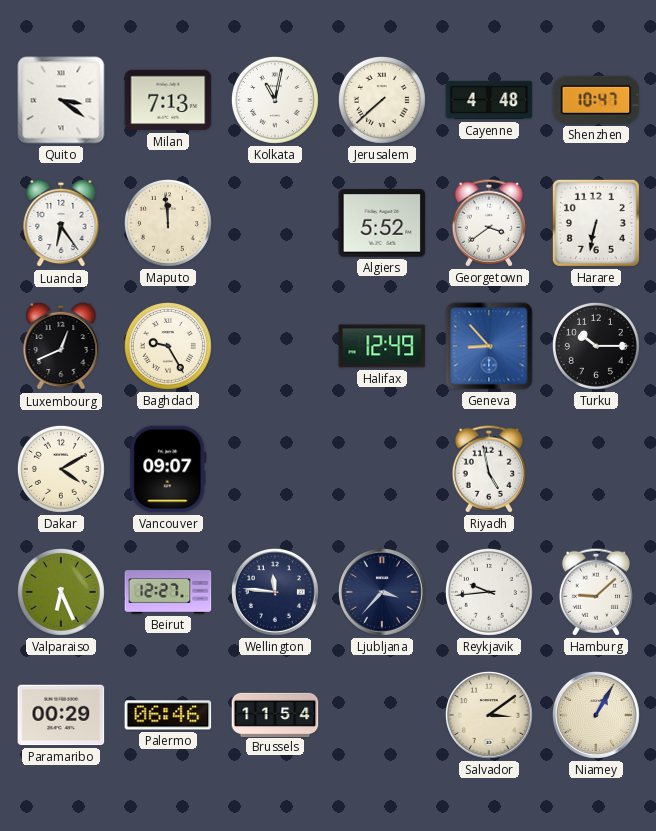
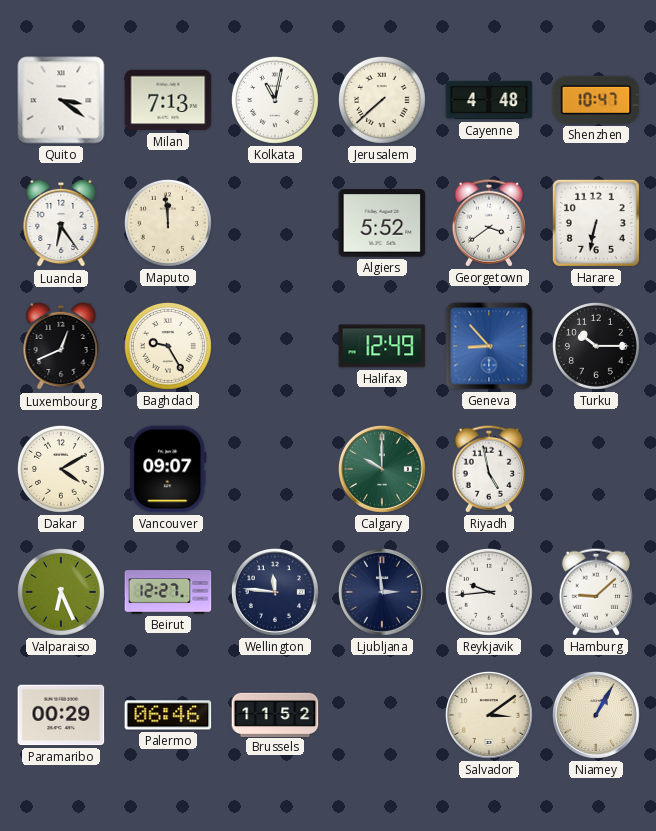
Calgary: none -> 10:00 (382, 469)
Ljubljana: 3:37 -> 2:59 (382, 592)
Brussels: 11:54 -> 11:52 (275, 714)
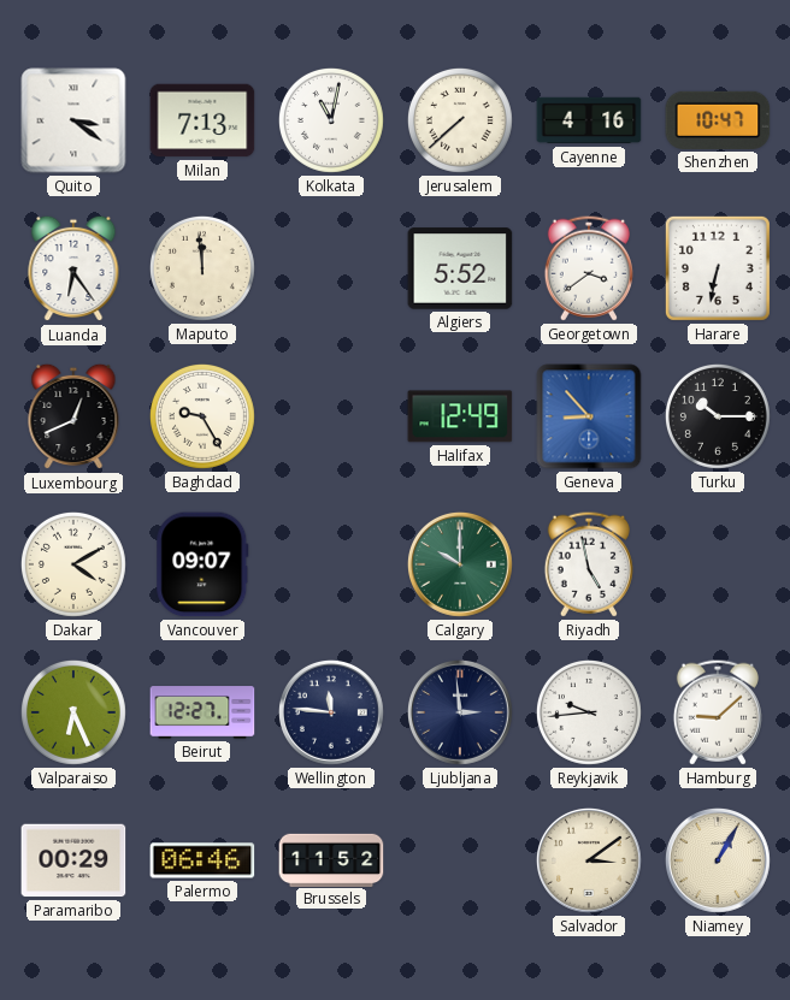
Cayenne: 4:48 -> 4:16 (589, 120)
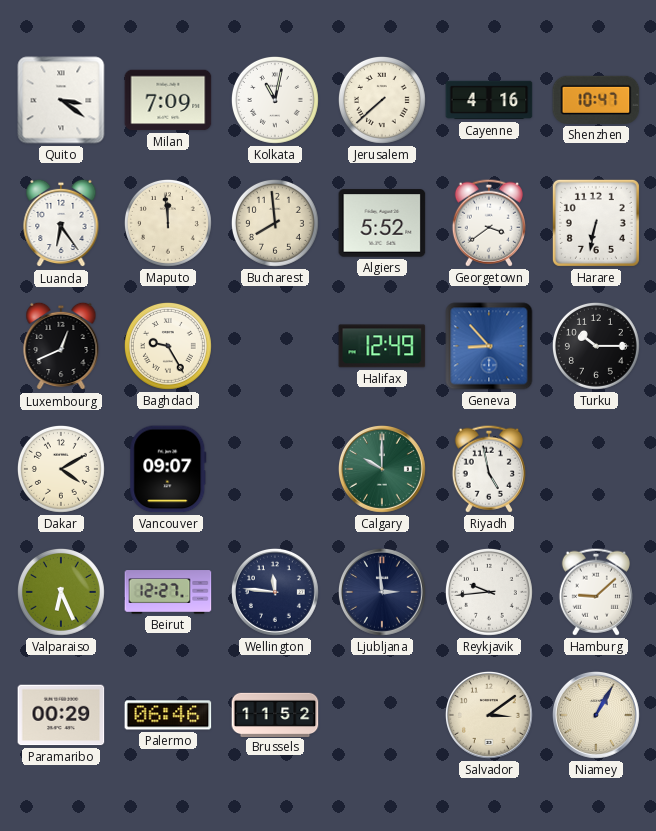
Milan: 7:13 -> 7:09 (168, 100)
Bucharest: none -> 7:59 (275, 223)
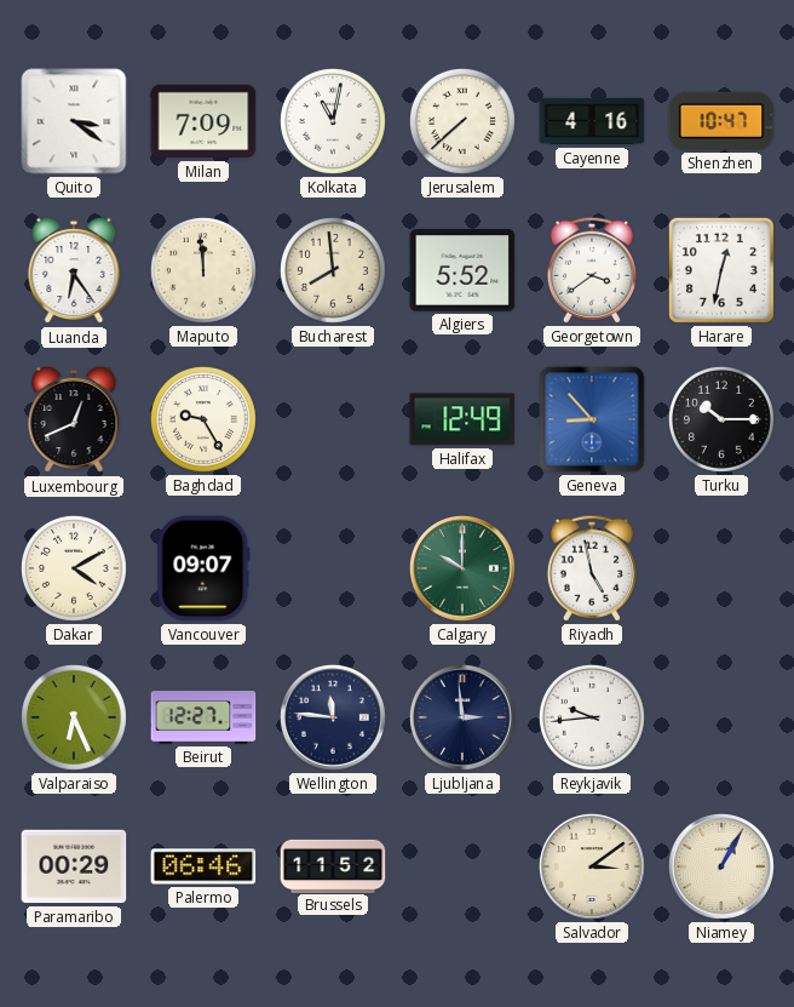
Harare: 6:32 -> 12:32 (721, 270)
Hamburg: 9:08 -> none (596, 592)
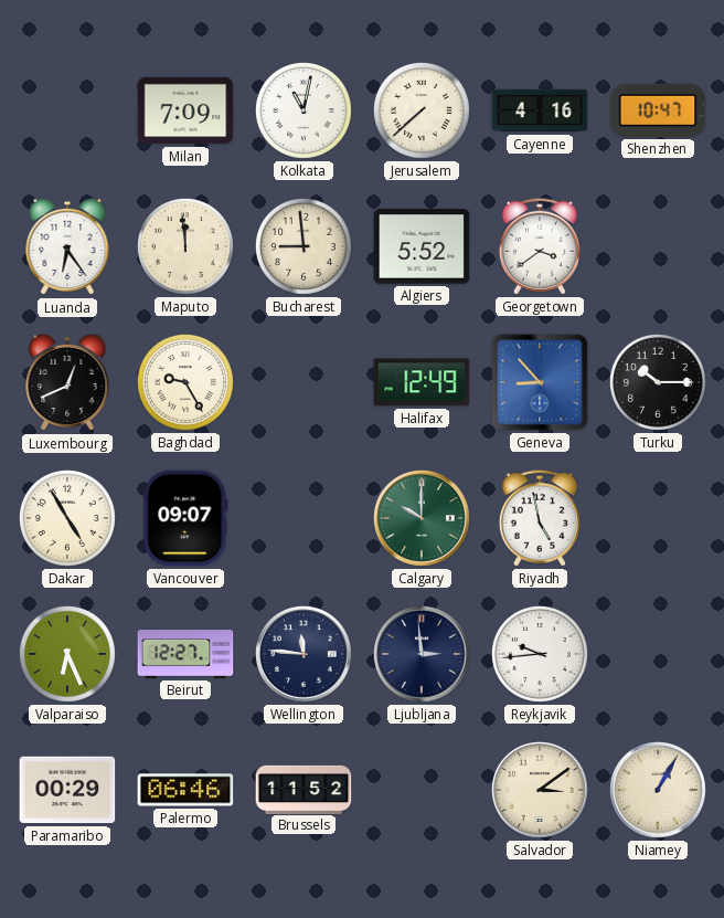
Quito: 3:21 -> none (74, 121)
Bucharest: 7:59 -> 8:59 (304, 246)
Harare: 12:32 -> none (721, 270)
Dakar: 4:10 -> 4:55 (67, 518)
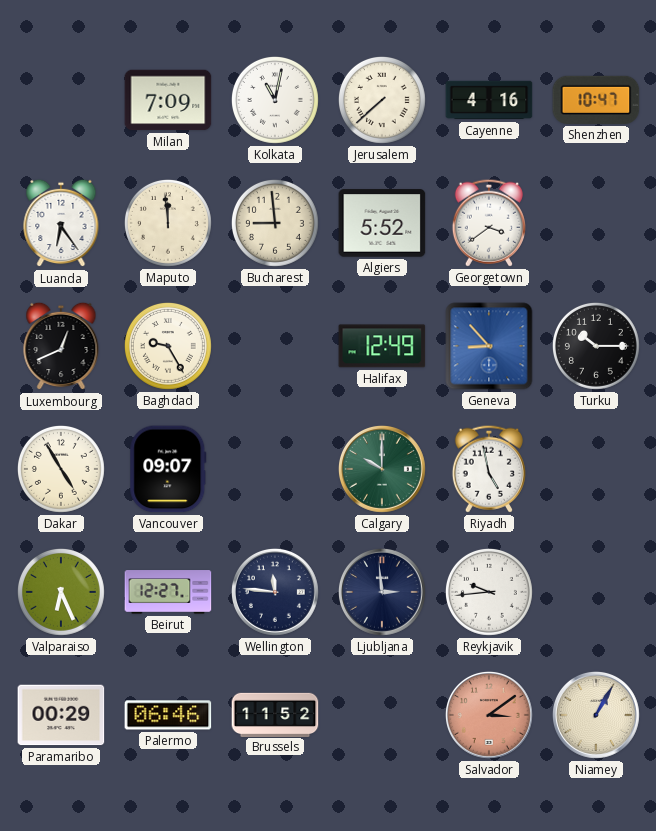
Salvador dial: cream -> salmon (489, 715)
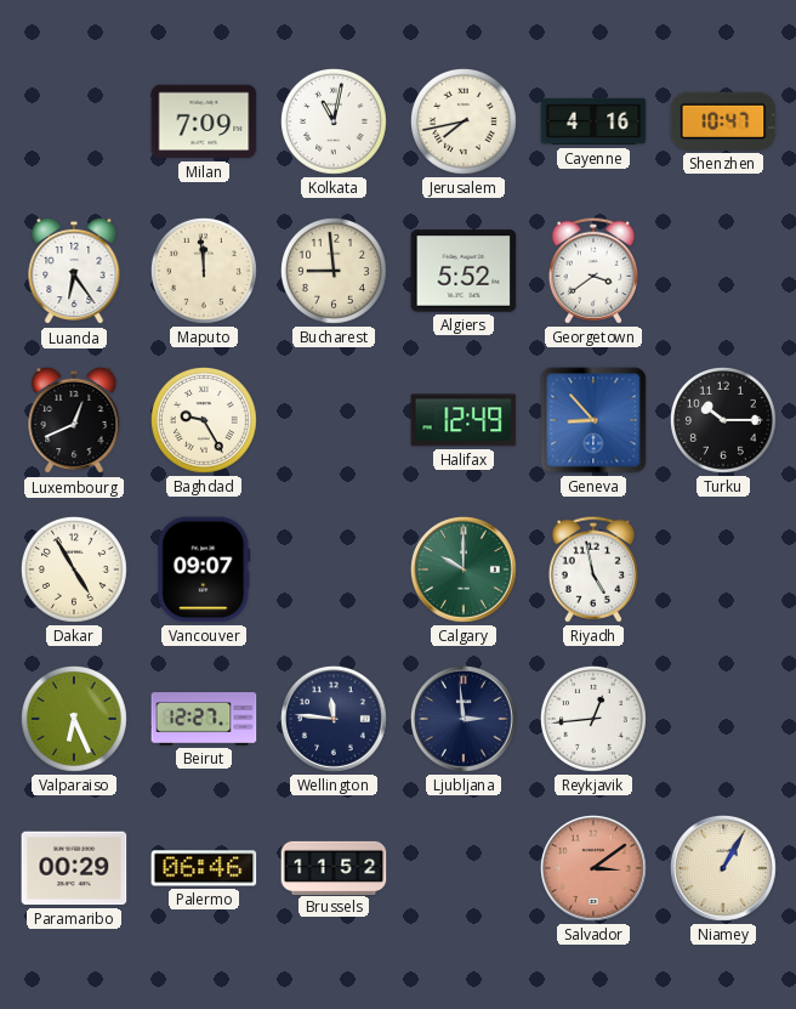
Jerusalem: 7:38 -> 7:43 (464, 121)
Reykjavik: 9:44 -> 12:44 (593, 719)
